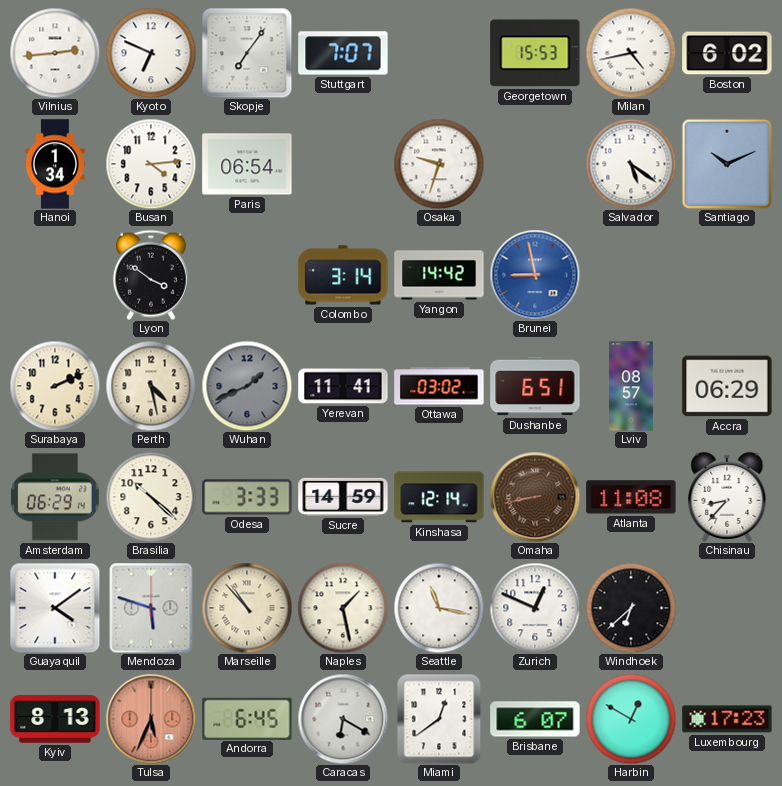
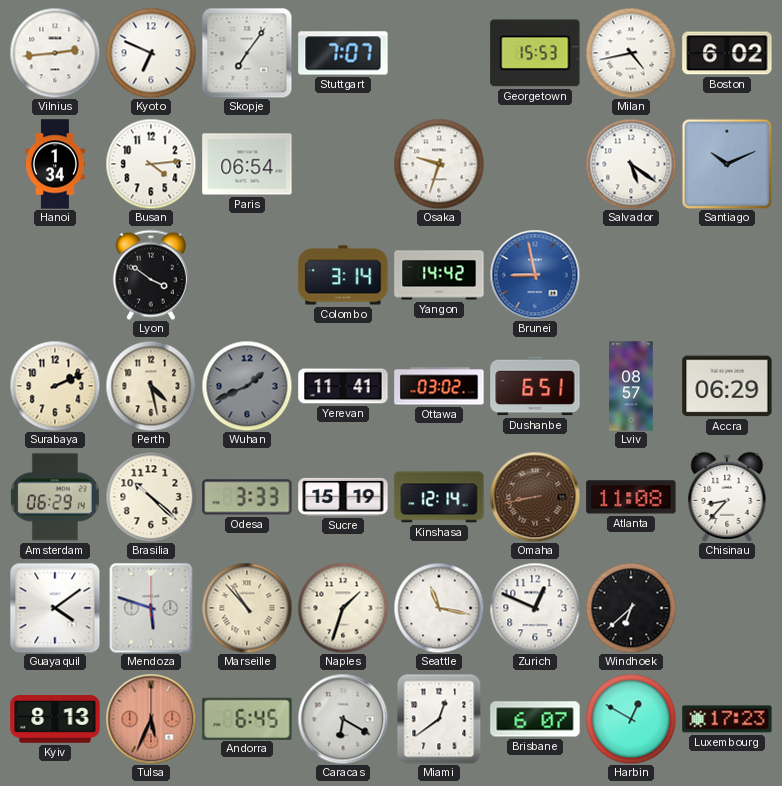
Sucre: 14:59 -> 15:19 (343, 497)
Naples: 1:28 -> 1:33 (343, 608)
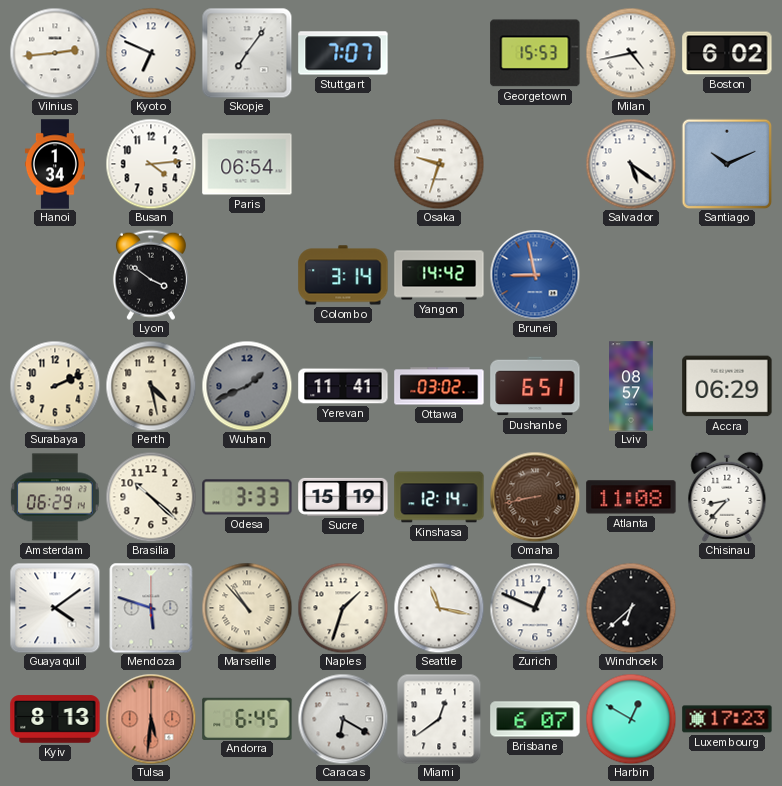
Tulsa: 5:34 -> 5:31 (151, 719)
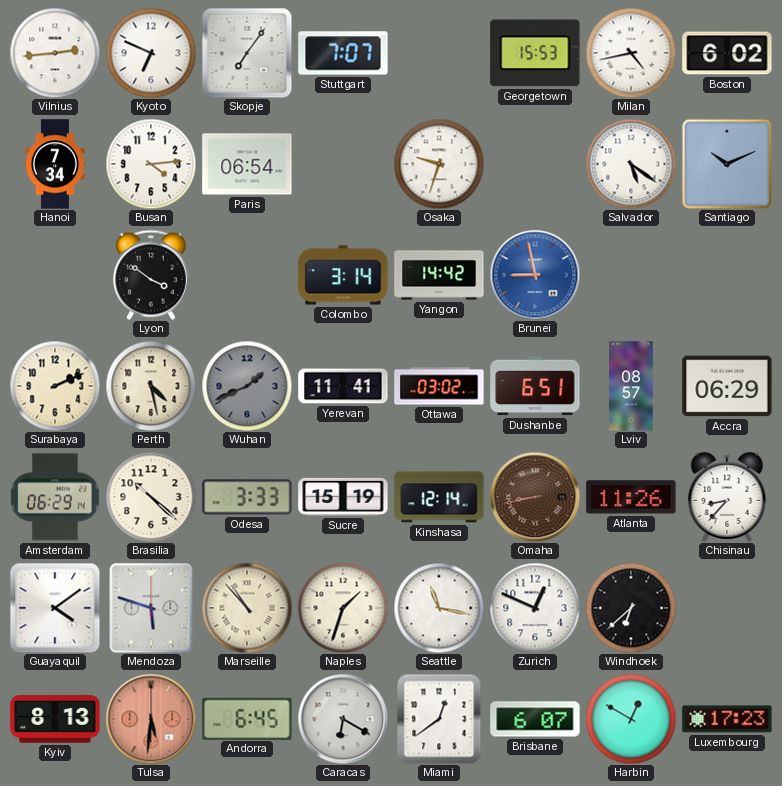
Hanoi: 1:34 -> 7:34 (55, 164)
Atlanta: 11:08 -> 11:26 (631, 497)
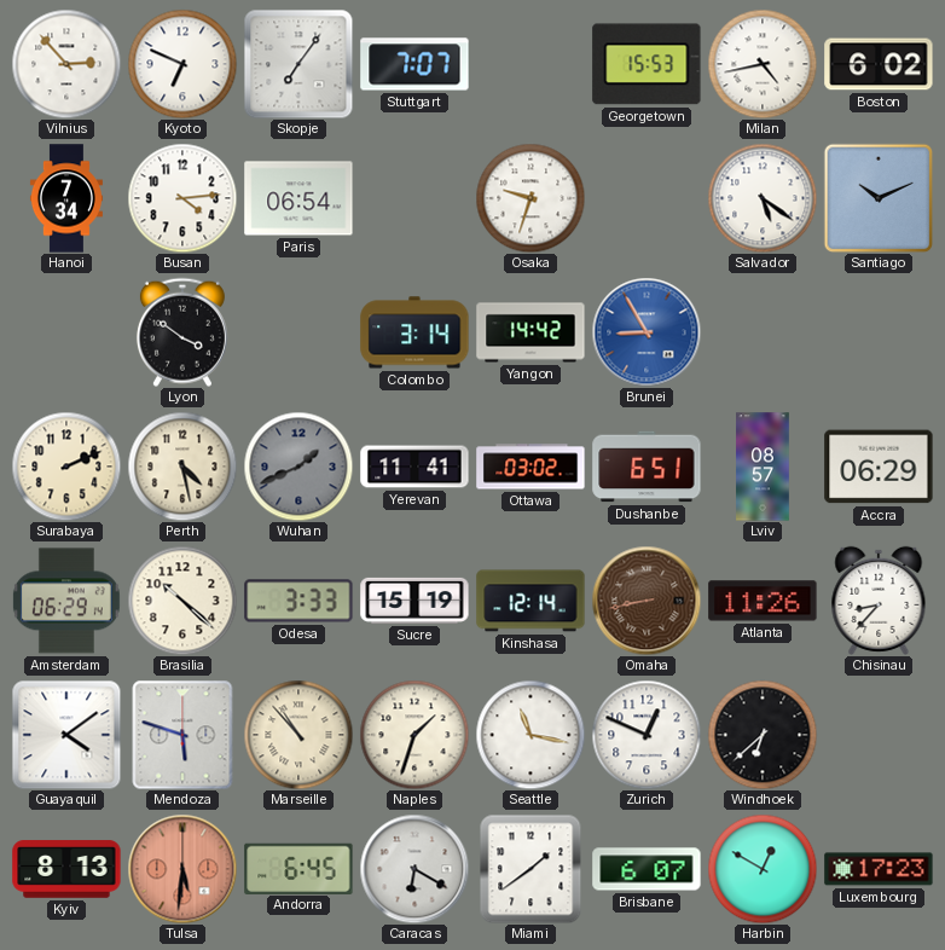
Vilnius: 2:44 -> 2:53 (66, 64)
Brunei: 8:58 -> 8:55 (647, 332)
Miami: 12:39 -> 1:39 (531, 869)
